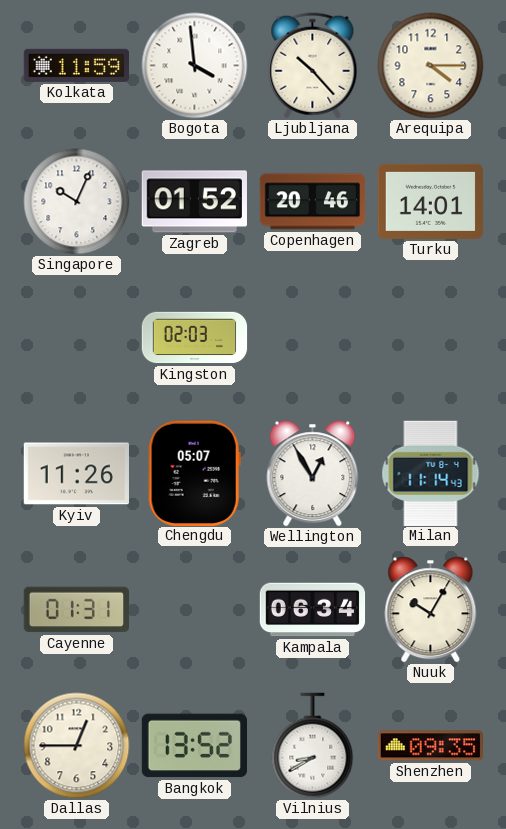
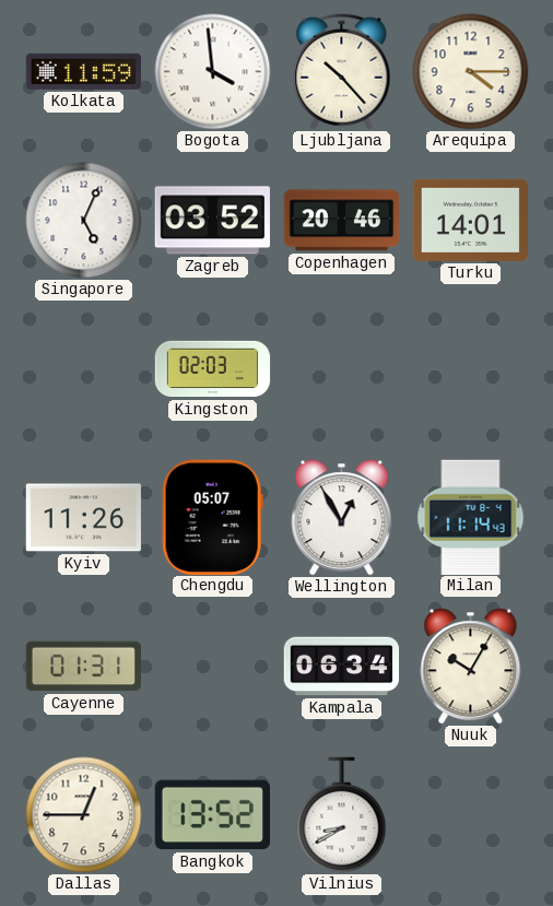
Singapore: 10:04 -> 5:04 (84, 221)
Zagreb: 01:52 -> 03:52 (212, 221)
Shenzhen: 09:35 -> none (430, 746)
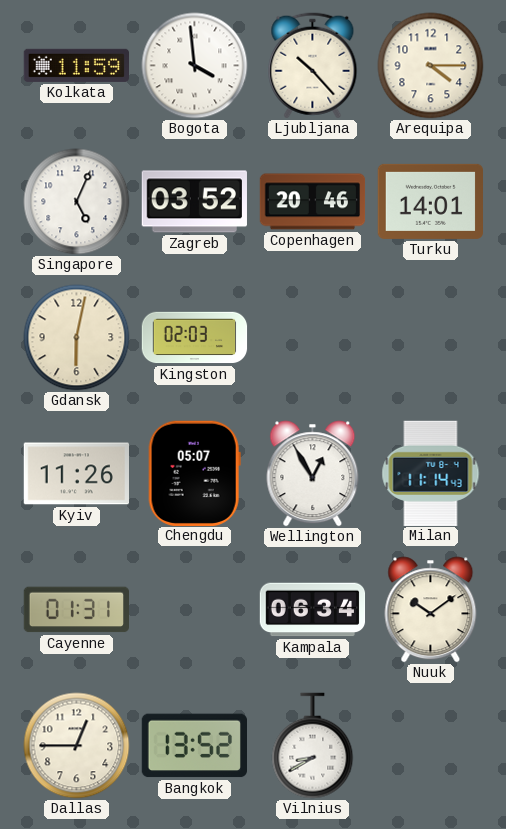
Gdansk: none -> 6:02 (77, 338)
Nuuk: 10:05 -> 10:09 (431, 610)
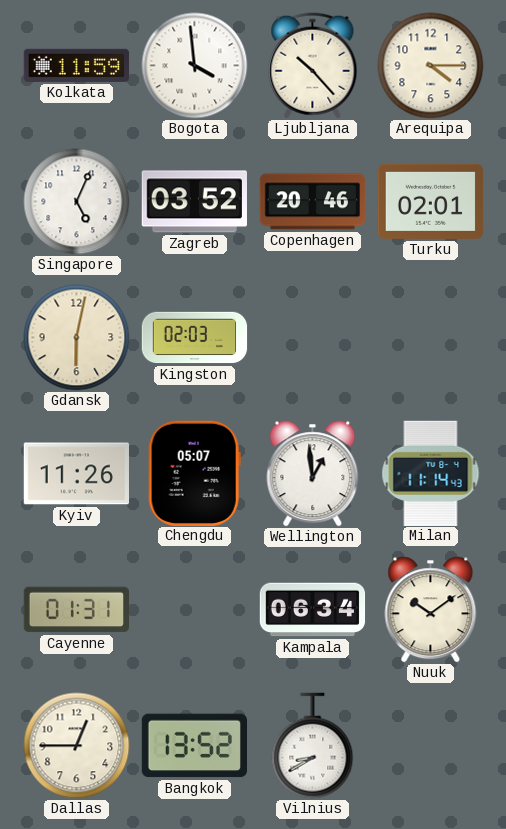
Turku: 14:01 -> 02:01 (430, 201)
Wellington: 12:55 -> 12:59 (313, 474)
